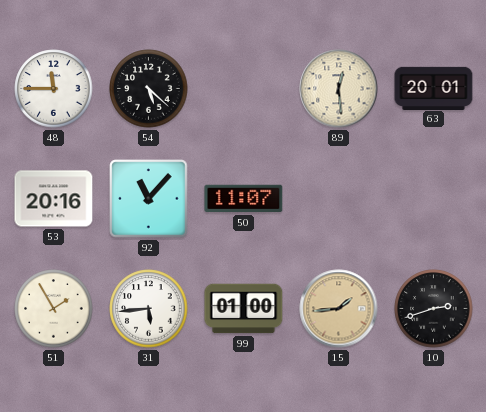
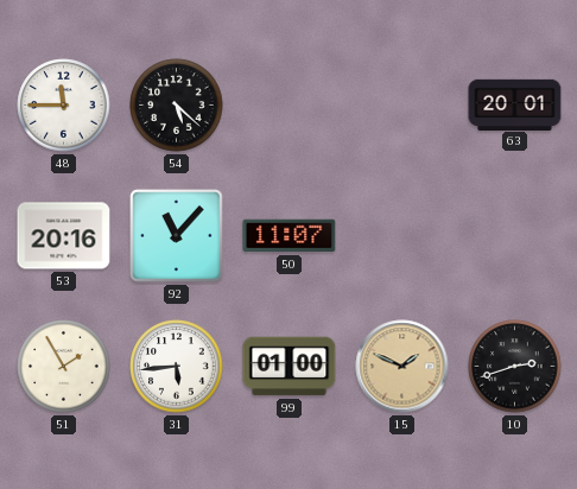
89: 12:29 -> none (339, 89)
15: 1:44 -> 1:49 (402, 367)
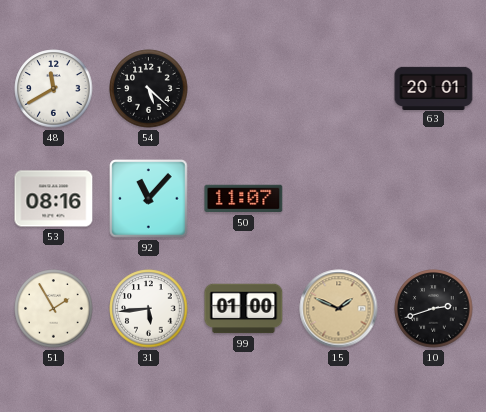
48: 11:45 -> 11:40 (54, 89)
53: 20:16 -> 08:16 (54, 199)
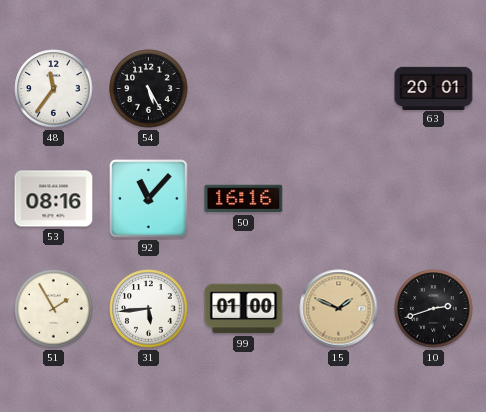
48: 11:40 -> 11:36 (54, 89)
54: 5:22 -> 5:25 (149, 89)
50: 11:07 -> 16:16 (244, 199)
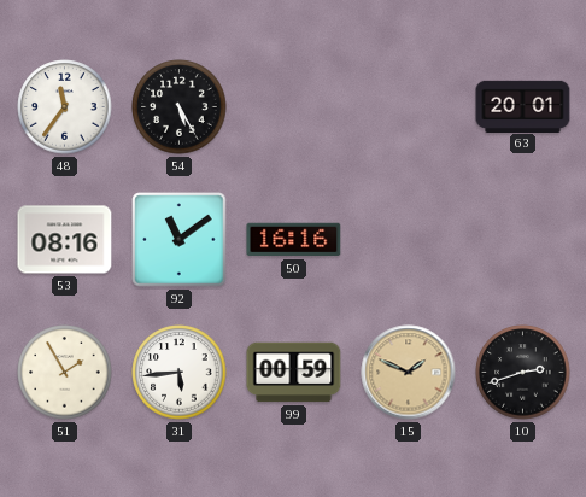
92: 11:07 -> 11:09 (180, 240)
99: 01:00 -> 00:59 (294, 373)
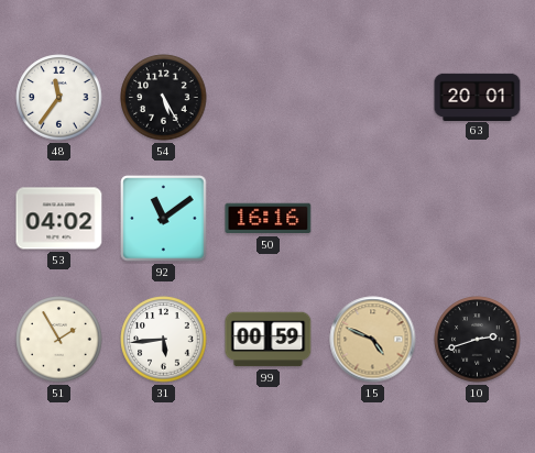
53: 08:16 -> 04:02 (59, 219)
15: 1:49 -> 4:49 (373, 340)
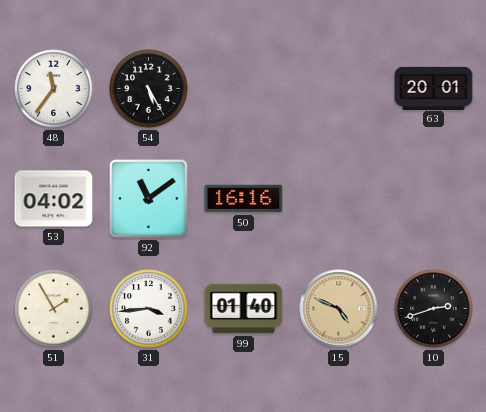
31: 5:44 -> 3:44 (149, 309)
99: 00:59 -> 01:40 (244, 309)
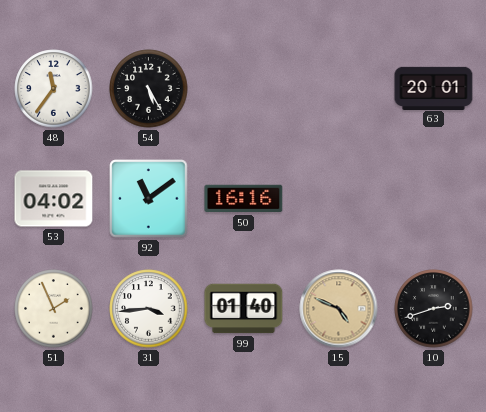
51: 1:55 -> 1:56 (54, 309)
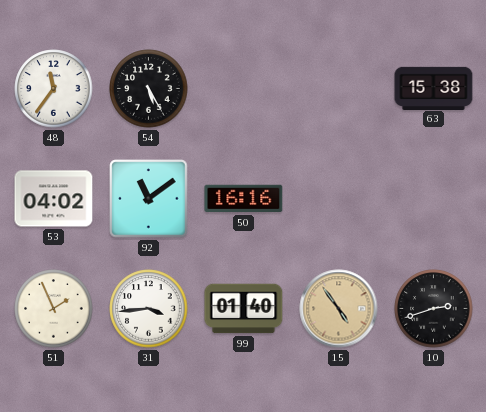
63: 20:01 -> 15:38 (434, 88)
15: 4:49 -> 4:54 (339, 309)
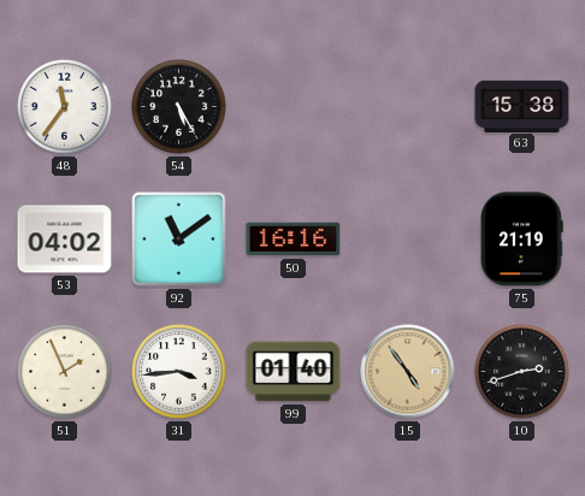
75: none -> 21:19 (522, 240)
